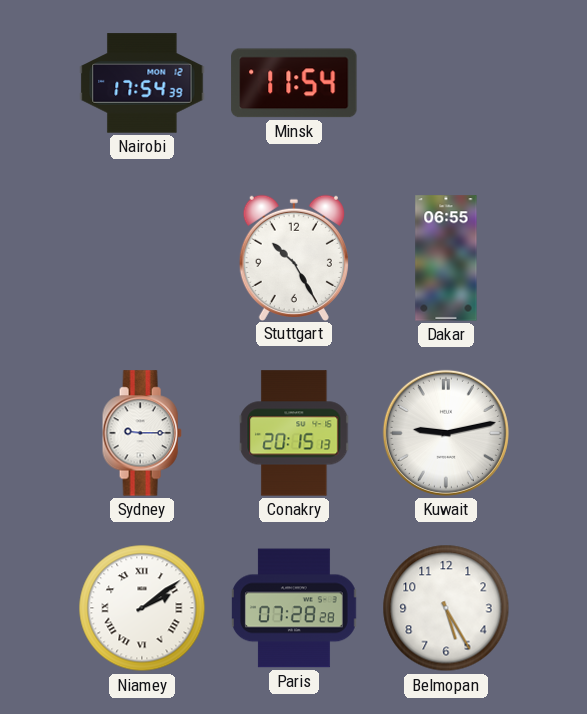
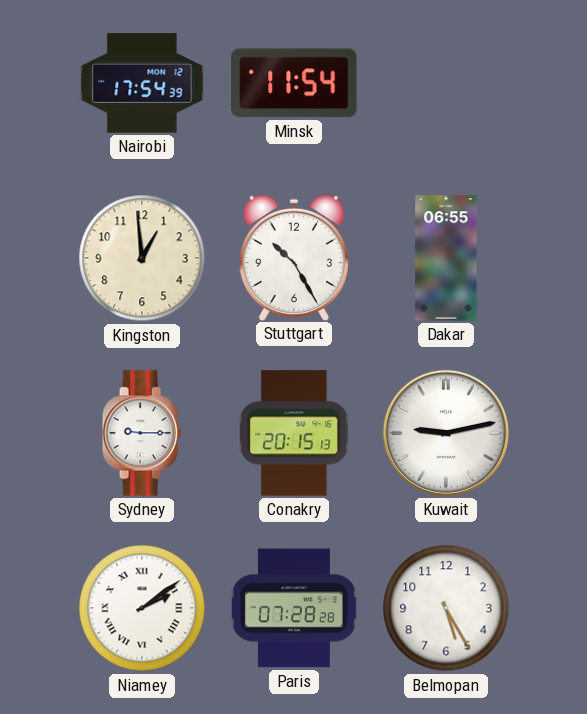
Kingston: none -> 12:59 (142, 258)
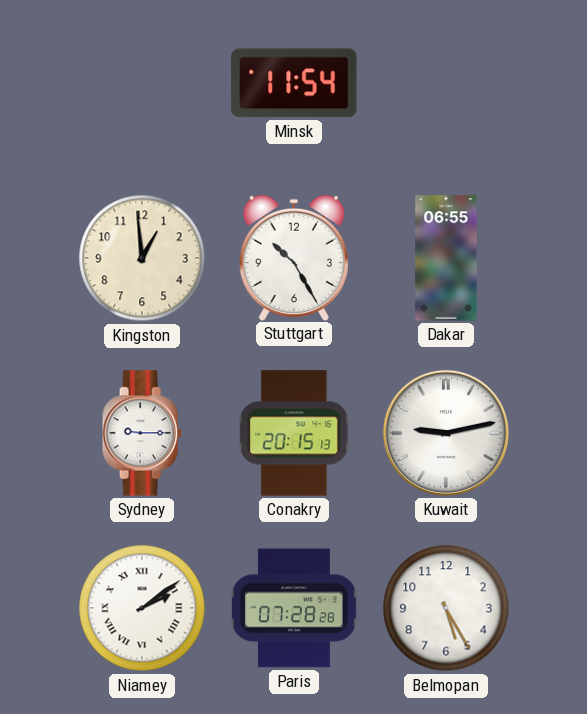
Nairobi: 17:54 -> none (142, 83)
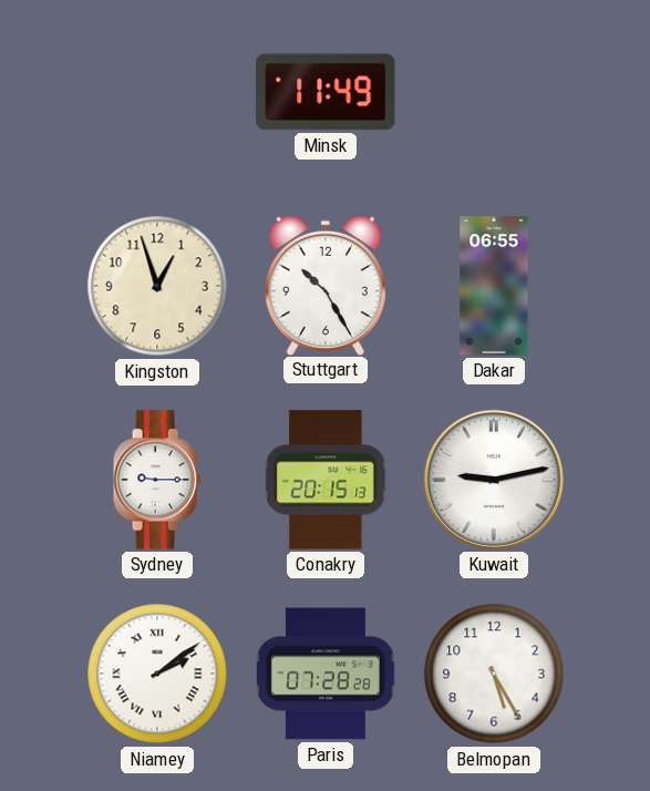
Minsk: 11:54 -> 11:49 (326, 92)
Kingston: 12:59 -> 12:57 (157, 286)
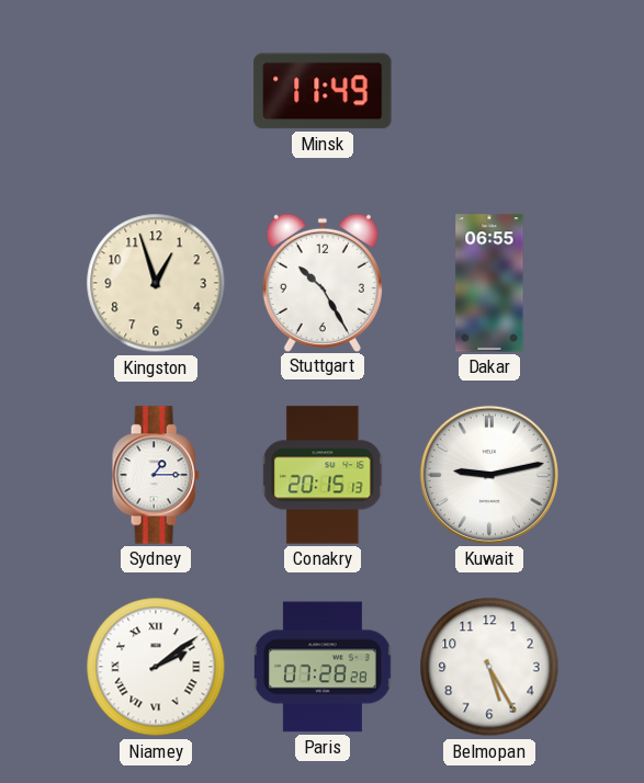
Sydney: 9:15 -> 1:15 (156, 475)
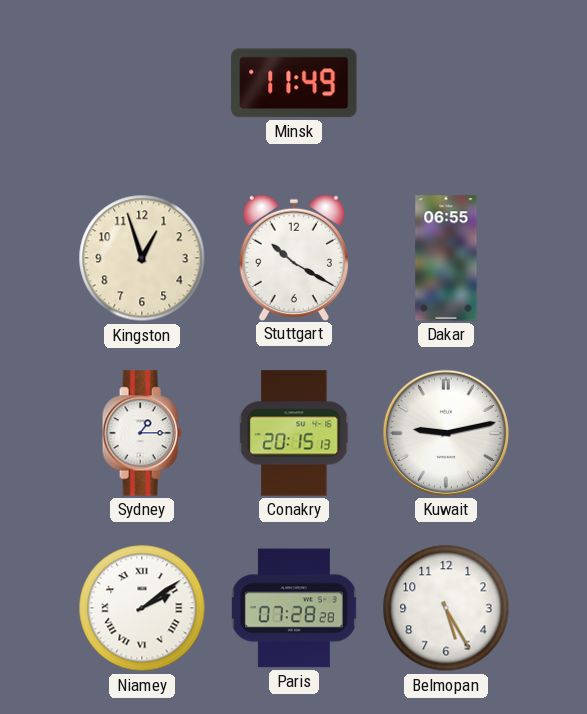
Stuttgart: 10:25 -> 10:20 (294, 257)
